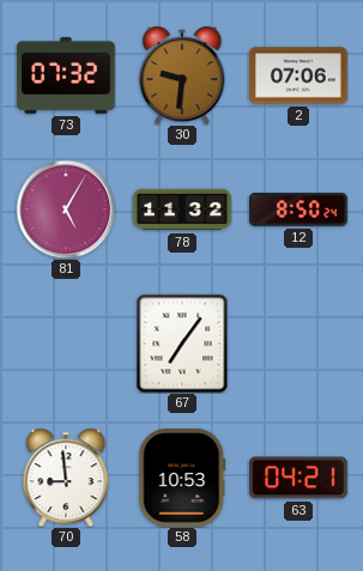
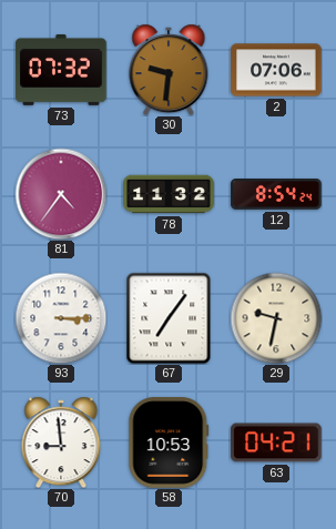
81: 5:05 -> 4:36 (61, 194)
12: 8:50 -> 8:54 (276, 194)
93: none -> 3:15 (61, 318)
29: none -> 9:32 (276, 318)
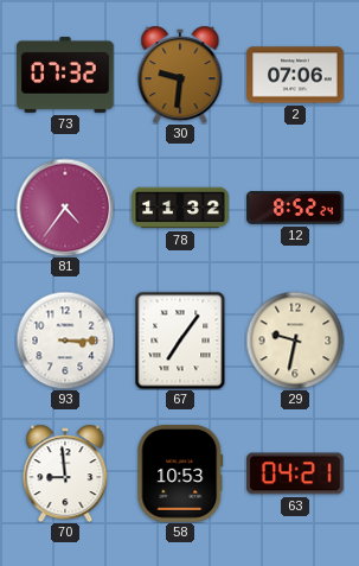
12: 8:54 -> 8:52 (295, 208)
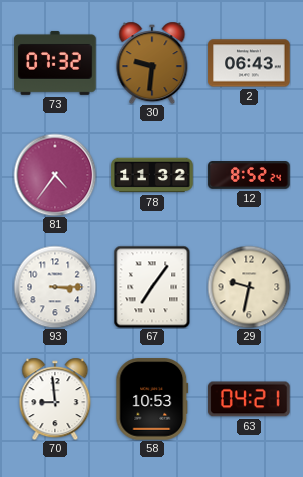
2: 07:06 -> 06:43 (249, 63)
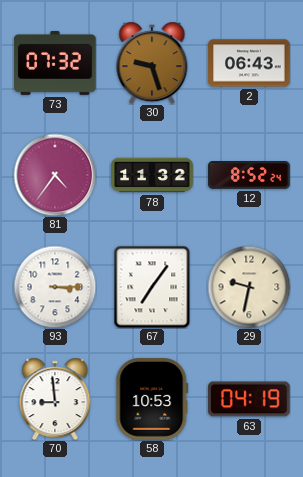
30: 9:31 -> 9:27 (152, 63)
63: 04:21 -> 04:19 (249, 399)
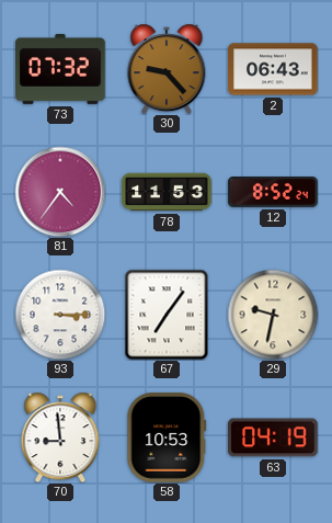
30: 9:27 -> 9:23 (167, 69)
78: 11:32 -> 11:53 (167, 192)
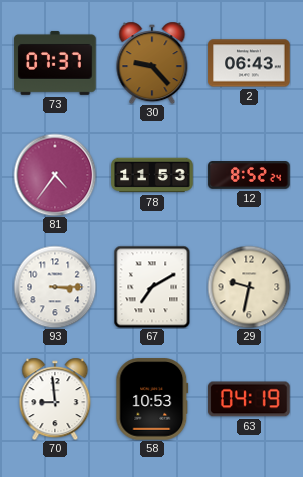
73: 07:32 -> 07:37 (55, 63)
67: 7:06 -> 7:10 (152, 287)
